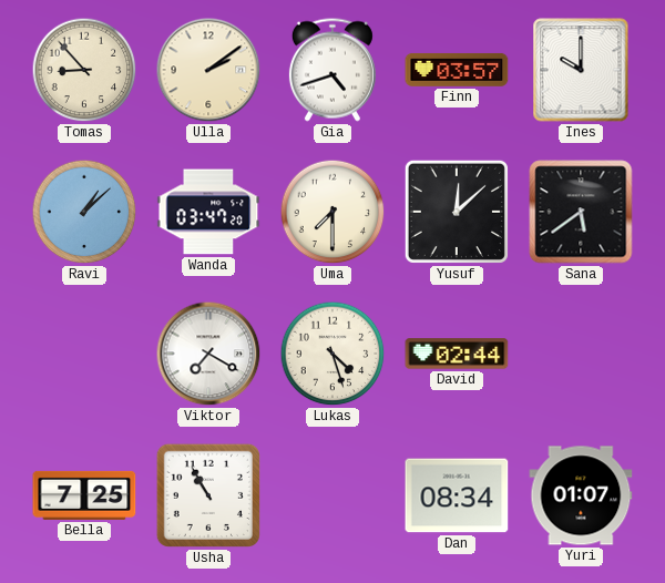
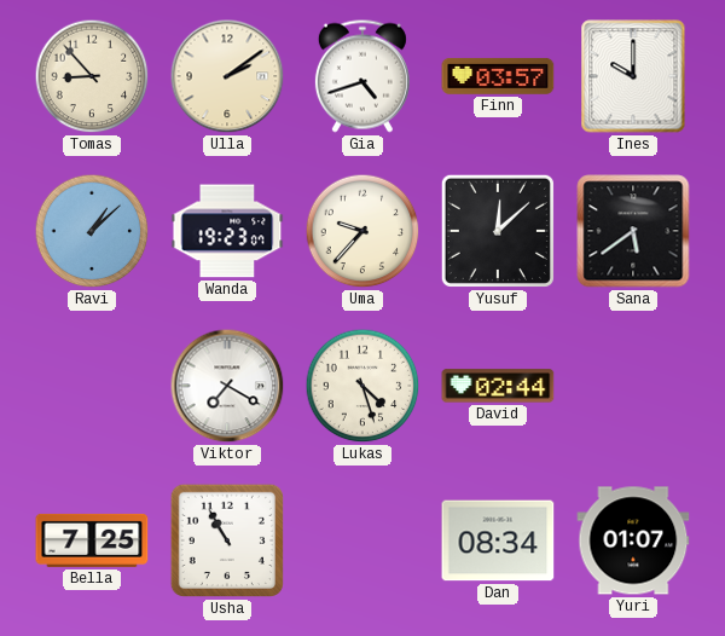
Wanda: 03:47 -> 19:23 (227, 231)
Uma: 7:30 -> 9:37 (362, 231)
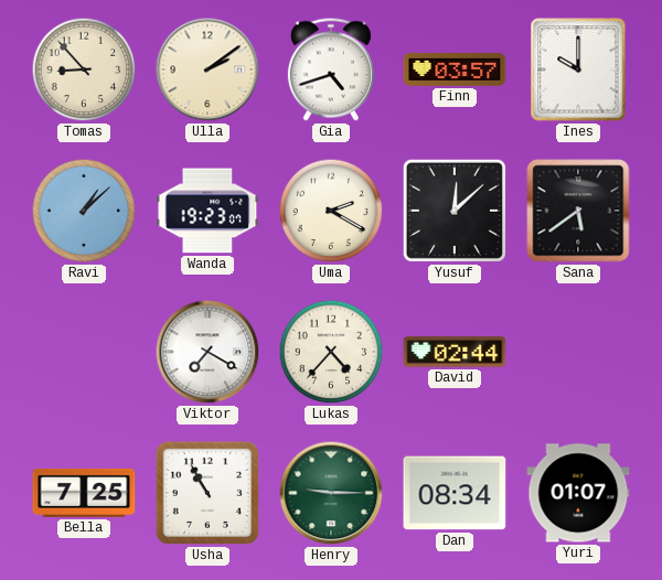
Uma: 9:37 -> 2:20 (331, 211)
Lukas: 4:27 -> 4:37 (331, 352)
Henry: none -> 9:15 (331, 493)
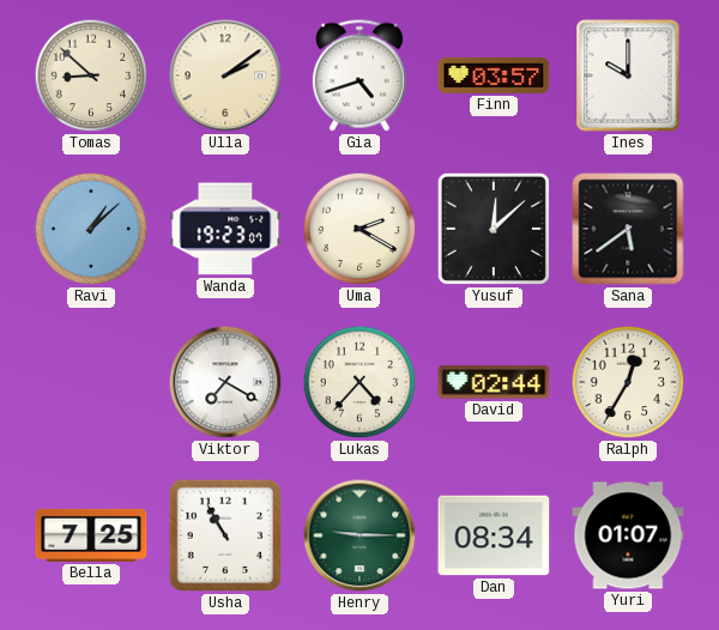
Tomas: 8:53 -> 8:52 (91, 75)
Ralph: none -> 12:35 (628, 382)
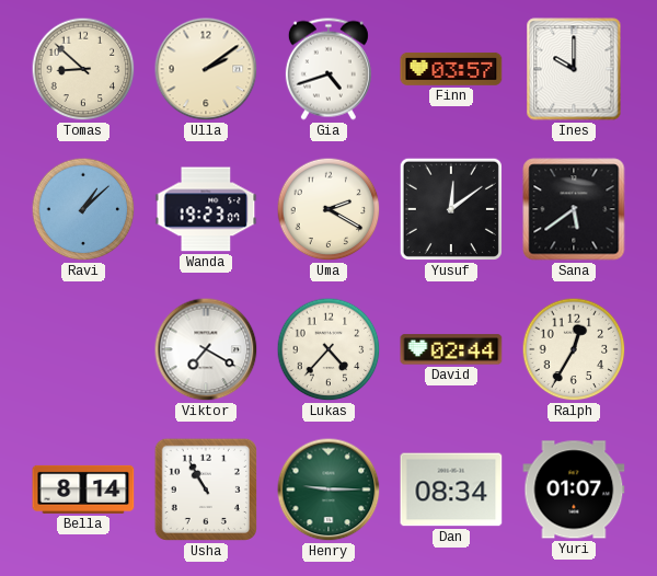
Yusuf: 12:08 -> 12:09 (451, 209)
Bella: 7:25 -> 8:14 (83, 489)
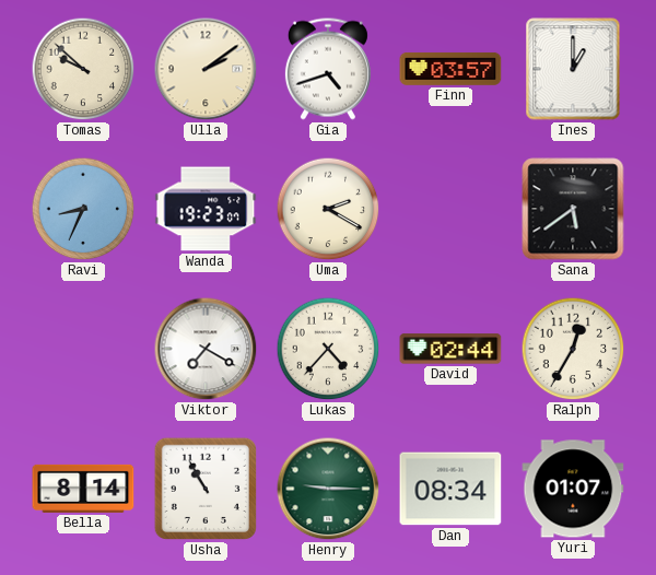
Tomas: 8:52 -> 9:52 (83, 69)
Ines: 10:00 -> 1:00 (573, 69)
Ravi: 1:08 -> 8:34 (83, 209)
Yusuf: 12:09 -> none (451, 209)
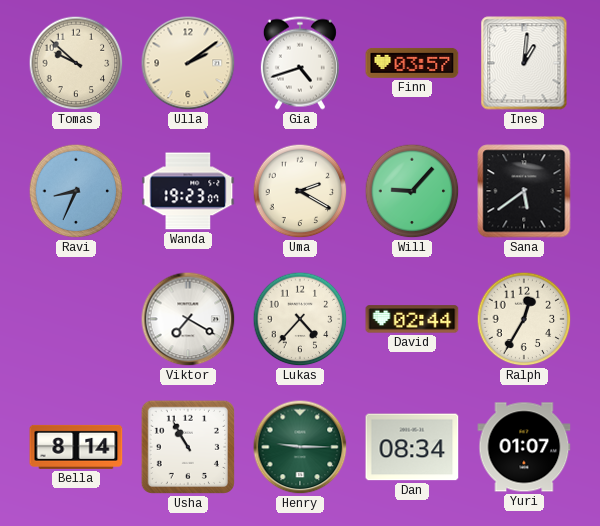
Ines: 1:00 -> 1:01 (524, 63)
Will: none -> 9:07 (412, 191)
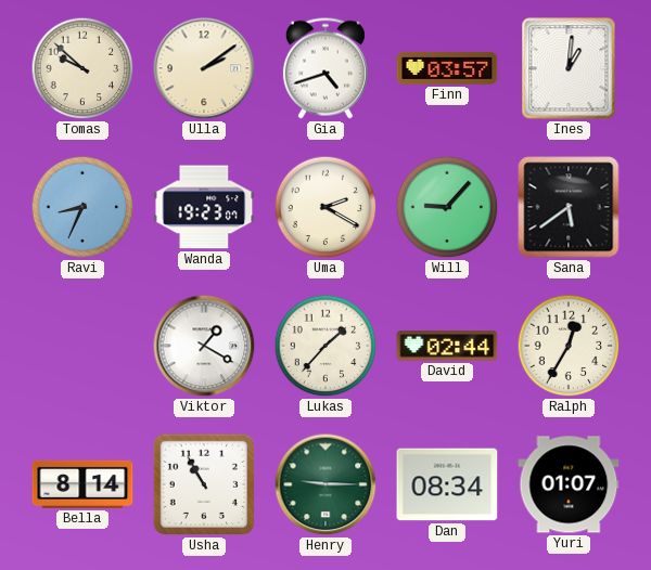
Viktor: 7:20 -> 1:20 (204, 346)
Lukas: 4:37 -> 1:37 (325, 346)
